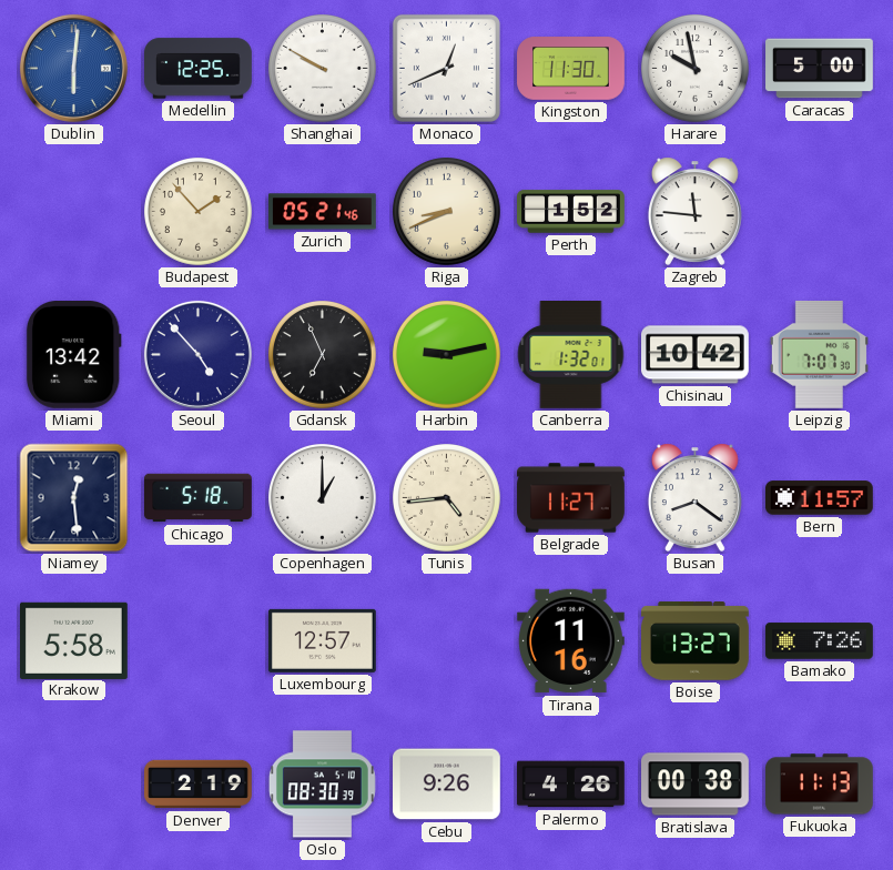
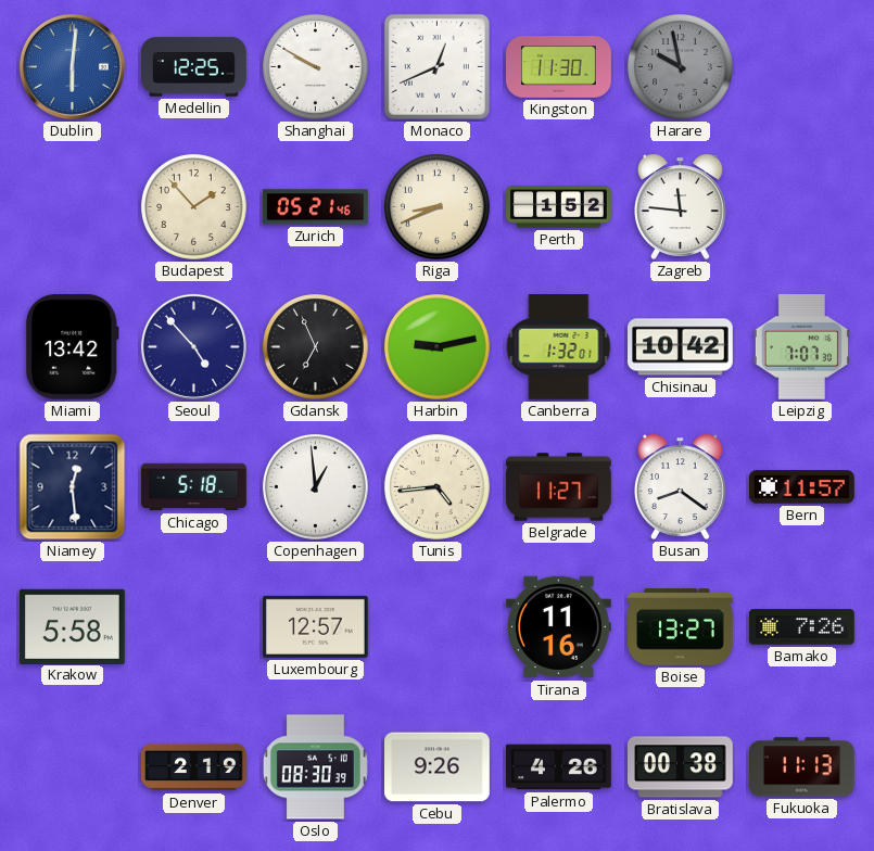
Harare dial: white -> grey (681, 67)
Caracas: 5:00 -> none (820, 69)
Copenhagen: 1:00 -> 12:59 (316, 487)
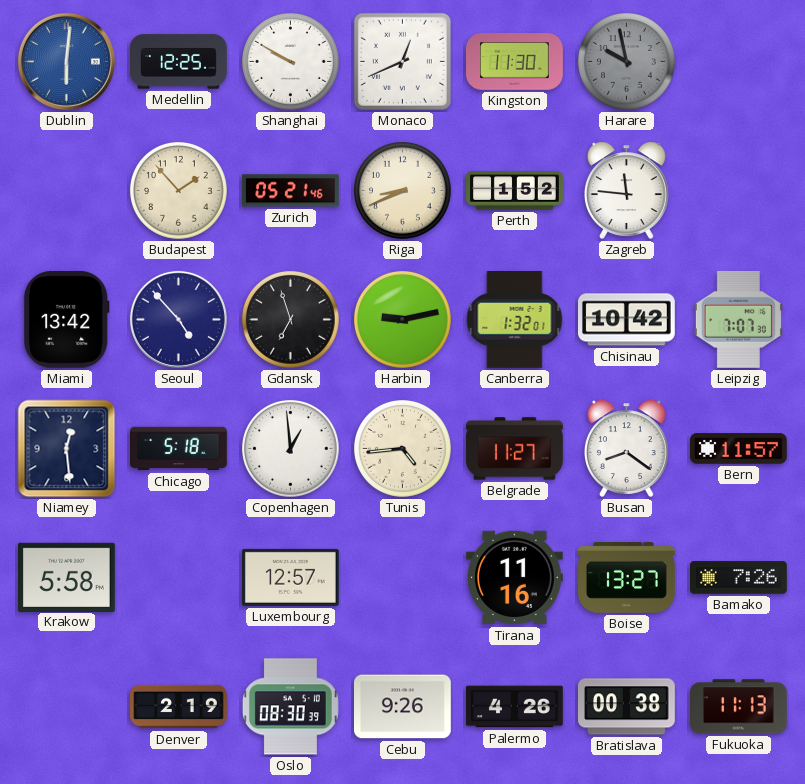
Gdansk: 6:56 -> 6:57 (291, 320)
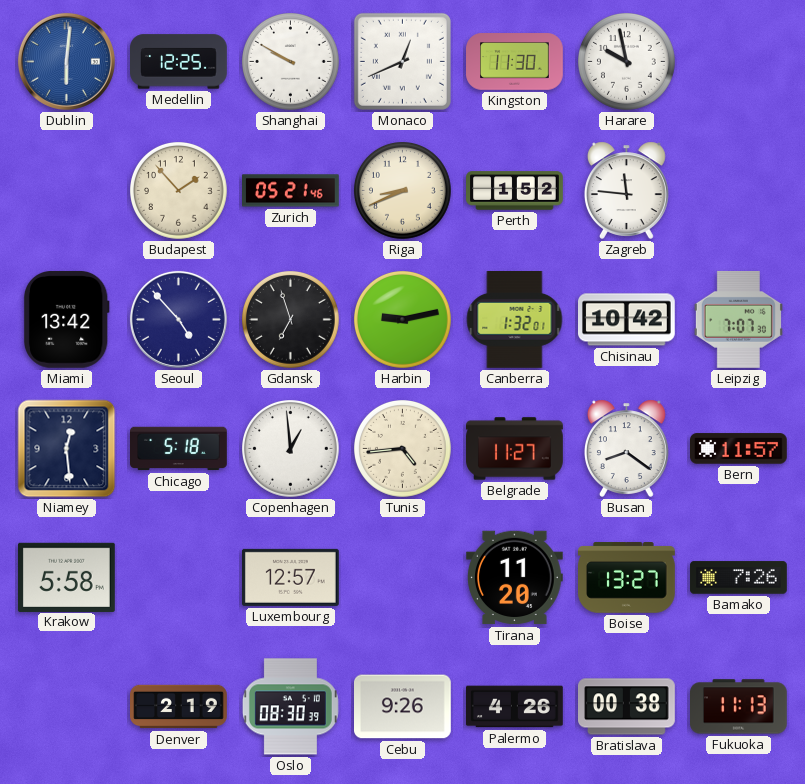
Harare dial: grey -> white (627, 62)
Tirana: 11:16 -> 11:20 (515, 578)
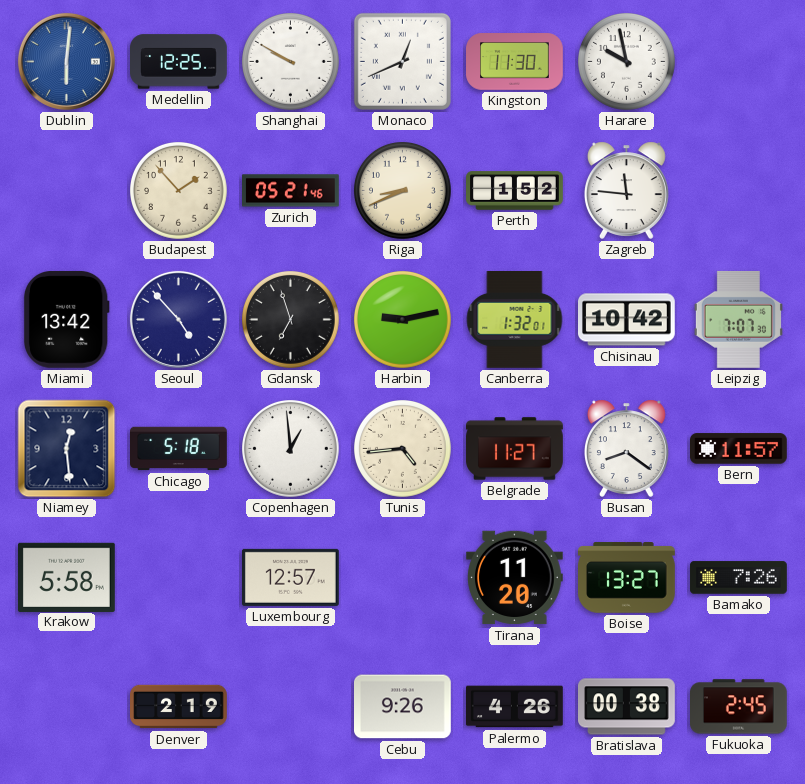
Oslo: 08:30 -> none (290, 707)
Fukuoka: 11:13 -> 2:45 (739, 707)
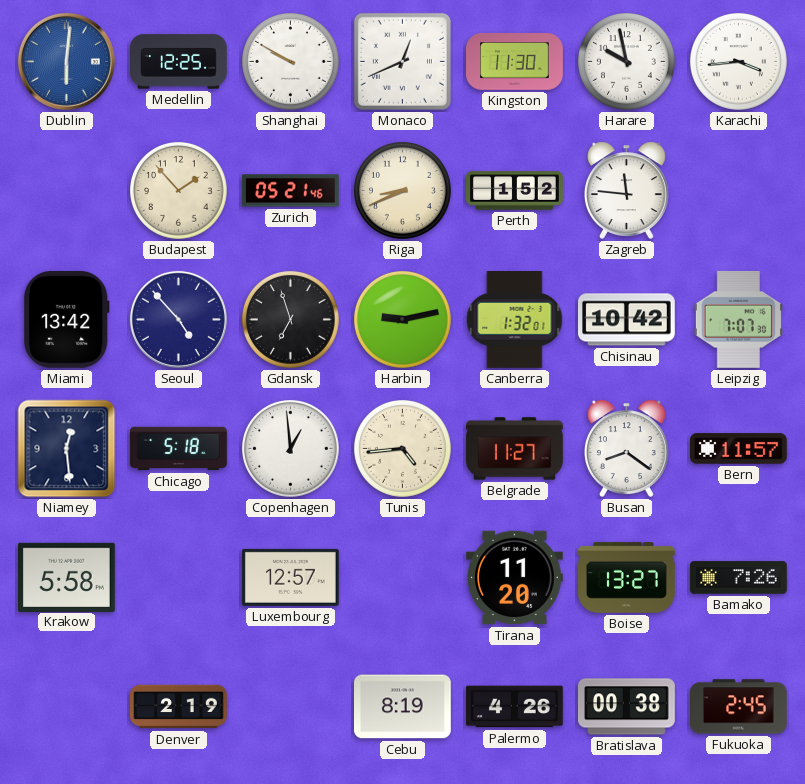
Karachi: none -> 3:44 (739, 62)
Cebu: 9:26 -> 8:19 (403, 707)
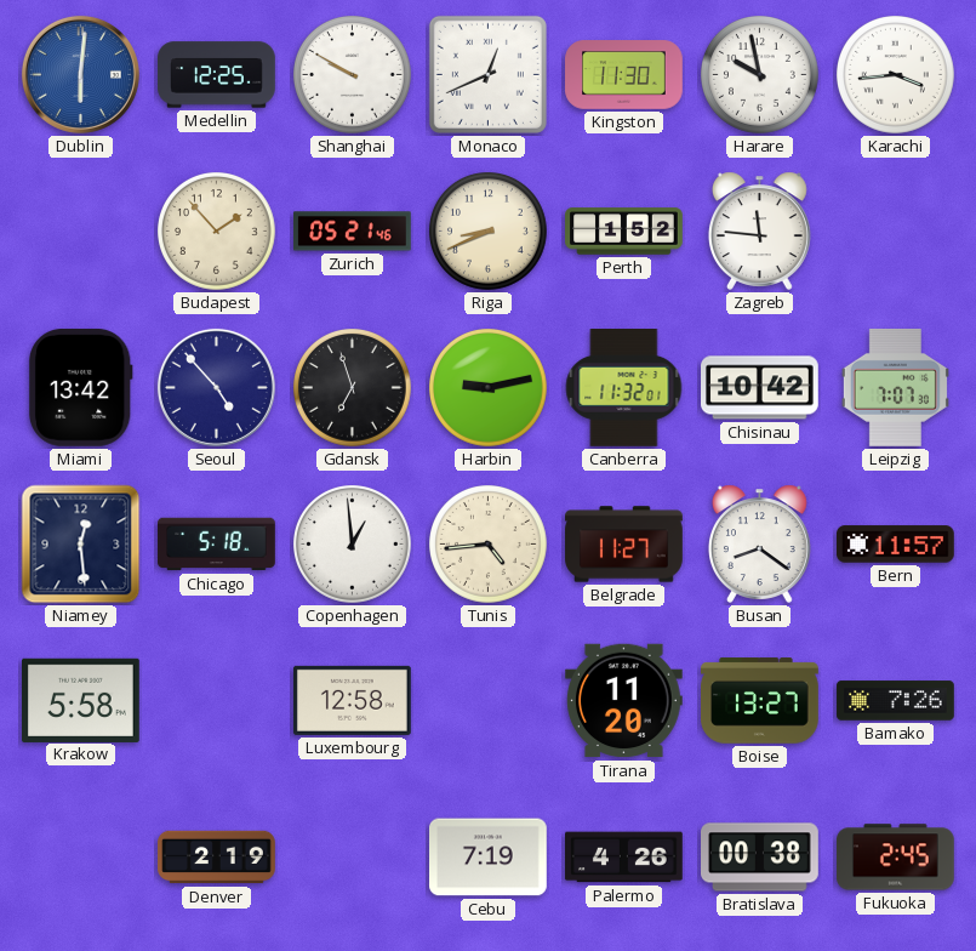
Canberra: 1:32 -> 11:32 (624, 388)
Luxembourg: 12:57 -> 12:58 (352, 700)
Cebu: 8:19 -> 7:19 (489, 858)
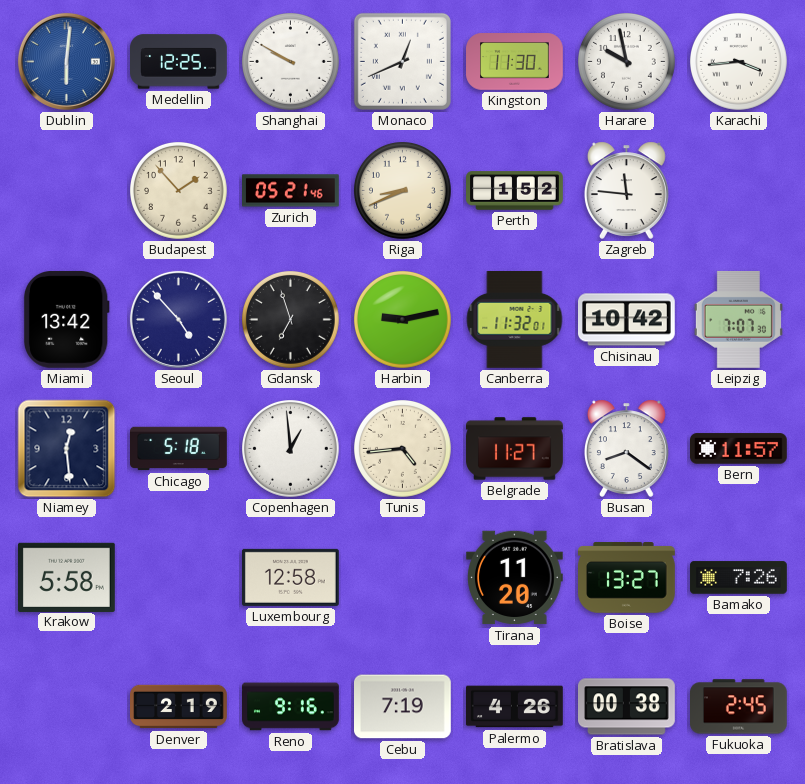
Reno: none -> 9:16 (291, 707)
